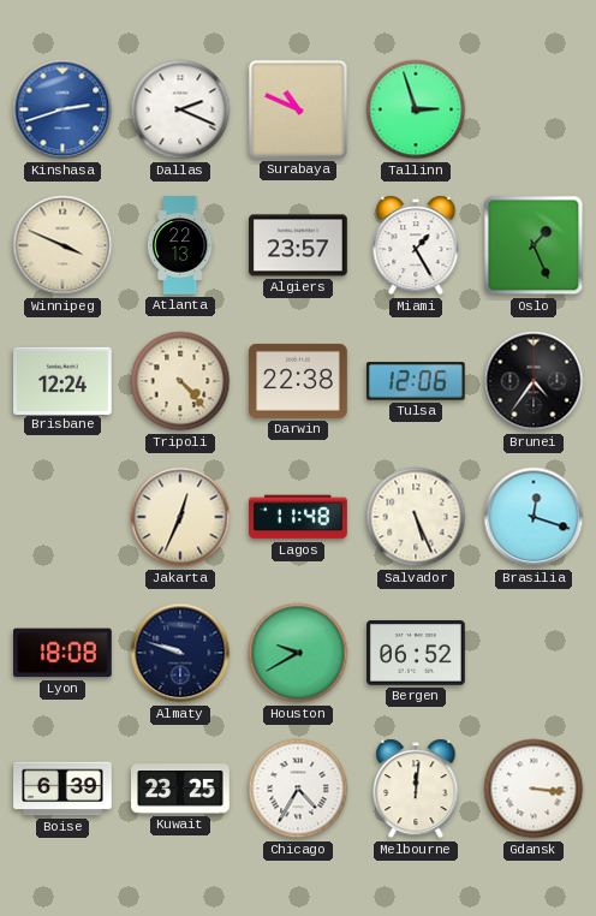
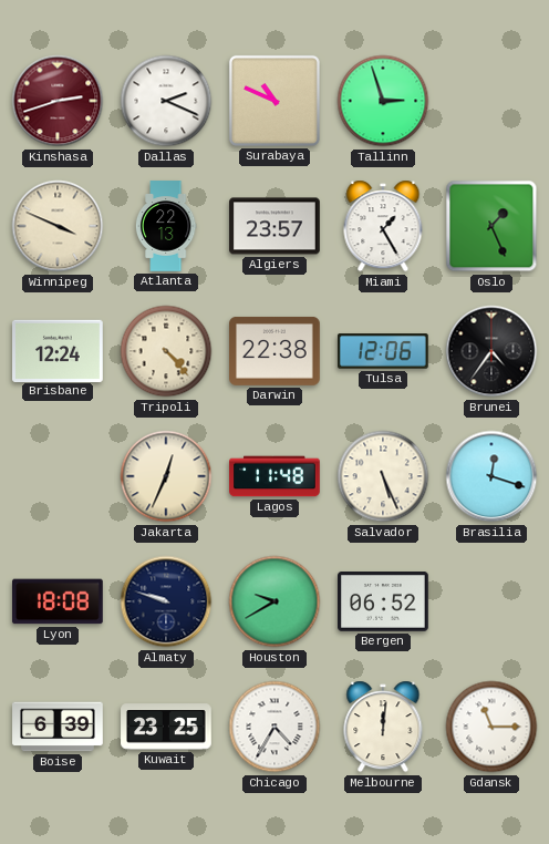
Kinshasa dial: blue -> burgundy (58, 101)
Gdansk: 3:16 -> 11:15 (491, 727)
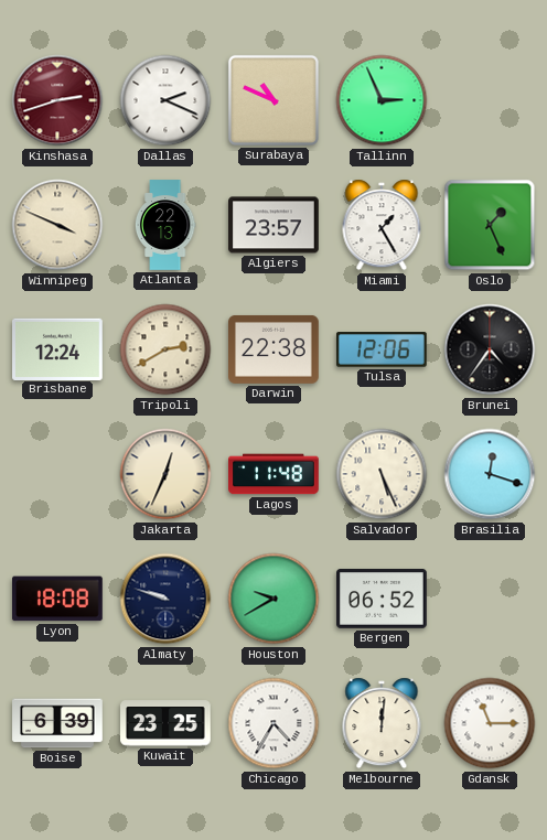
Tallinn: 2:57 -> 2:56 (382, 100)
Tripoli: 4:23 -> 2:40 (165, 349)
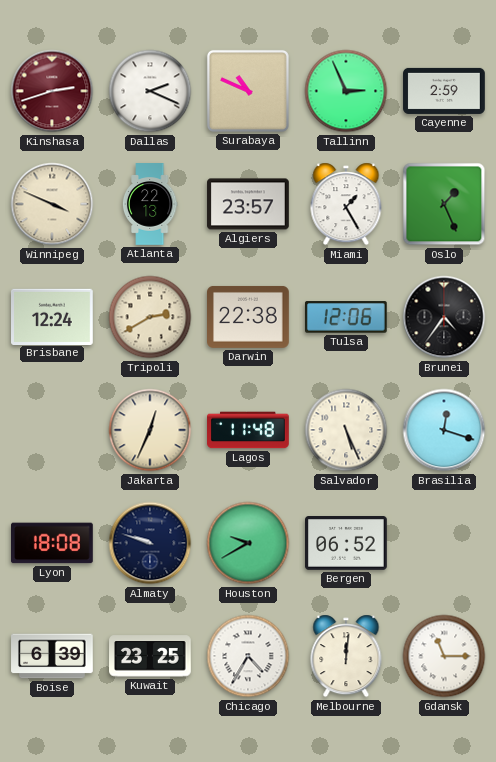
Cayenne: none -> 2:59 (444, 91)
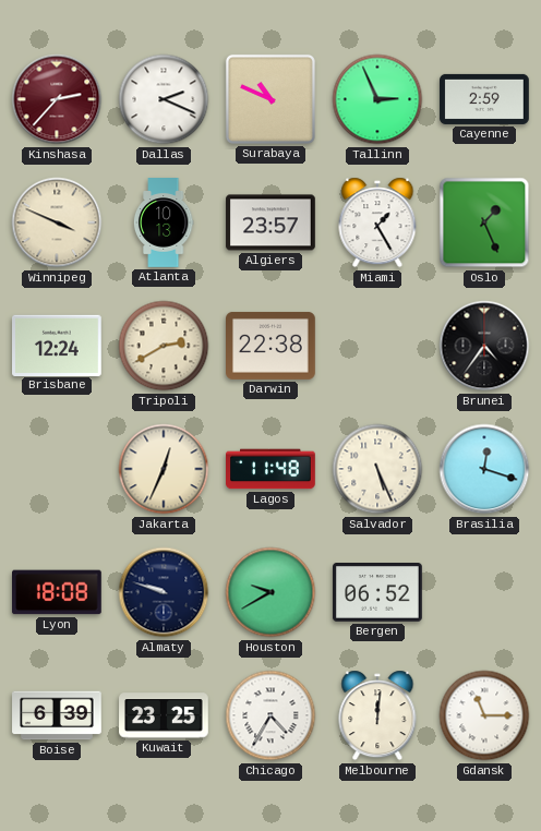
Kinshasa: 2:42 -> 2:37 (57, 99)
Atlanta: 22:13 -> 10:13 (164, 222)
Tulsa: 12:06 -> none (346, 317)
